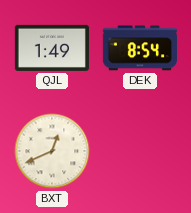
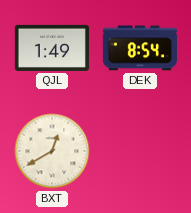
BXT: 12:41 -> 12:40 (52, 151)
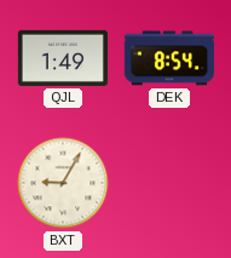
BXT: 12:40 -> 9:05 (63, 183)
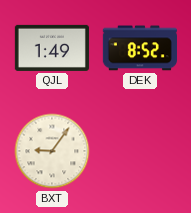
DEK: 8:54 -> 8:52 (140, 48)
BXT: 9:05 -> 9:06 (52, 151)
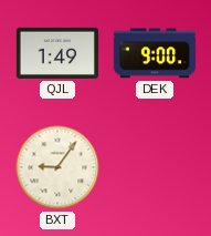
DEK: 8:52 -> 9:00 (155, 53)
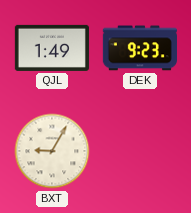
DEK: 9:00 -> 9:23 (140, 48)
BXT: 9:06 -> 9:05 (52, 151)
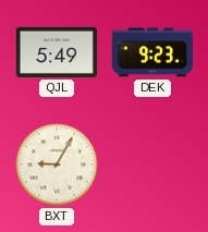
QJL: 1:49 -> 5:49 (57, 52)
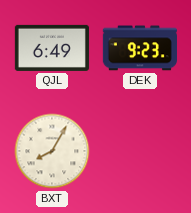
QJL: 5:49 -> 6:49 (52, 48)
BXT: 9:05 -> 8:05 (52, 151)
